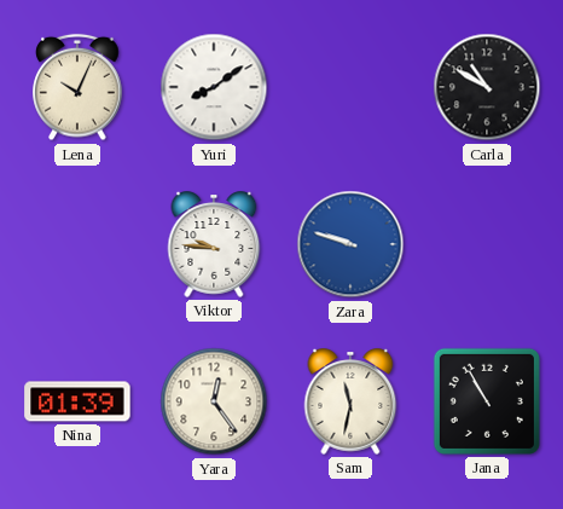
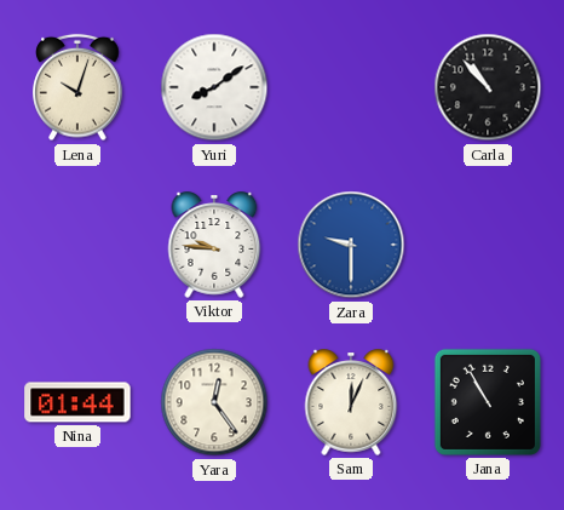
Lena: 10:04 -> 10:03 (77, 87)
Carla: 10:50 -> 10:53 (488, 87)
Zara: 9:48 -> 9:30 (351, 245)
Nina: 01:39 -> 01:44 (77, 402)
Sam: 11:32 -> 12:04 (351, 402)
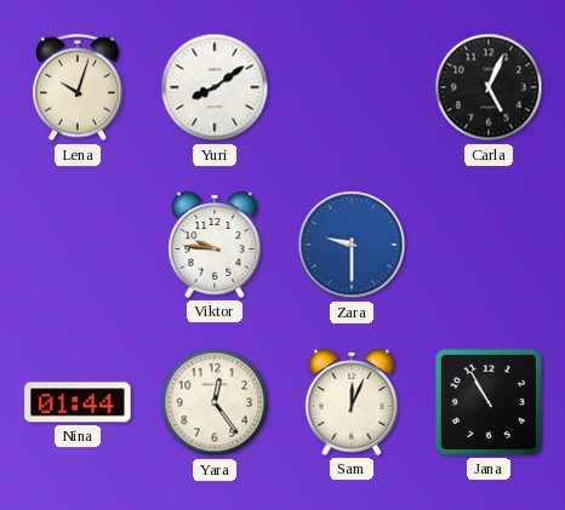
Carla: 10:53 -> 5:04 (489, 87)
